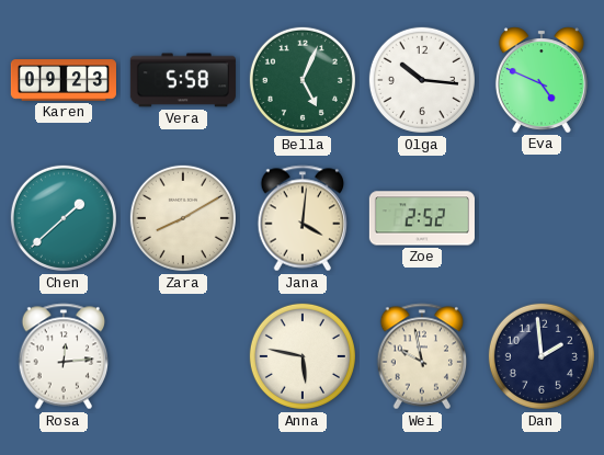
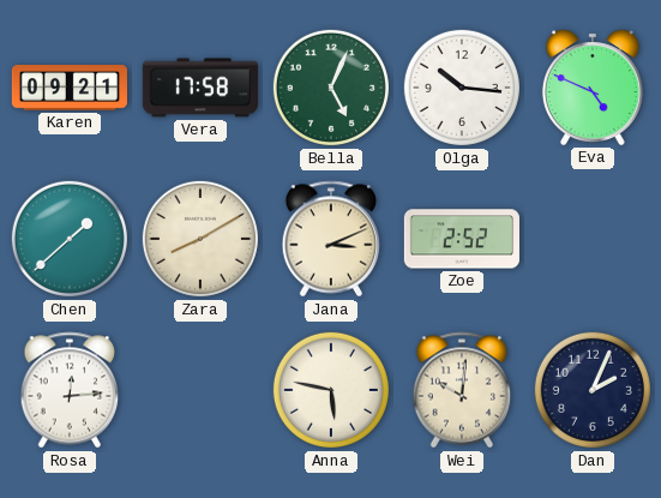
Karen: 09:23 -> 09:21 (70, 88)
Vera: 5:58 -> 17:58 (200, 88)
Jana: 4:01 -> 3:11 (331, 239)
Wei: 9:58 -> 10:01 (462, 390)
Dan: 1:59 -> 2:04 (593, 390)
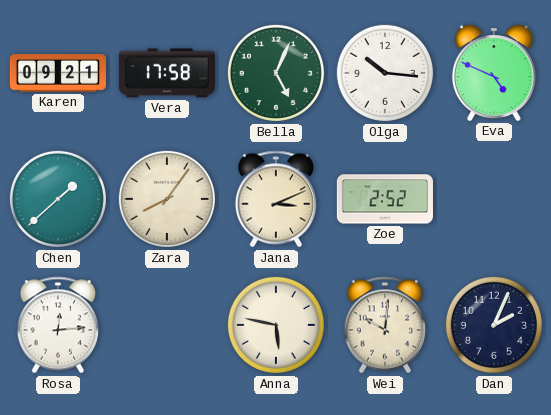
Zara: 8:10 -> 8:06 (167, 199)
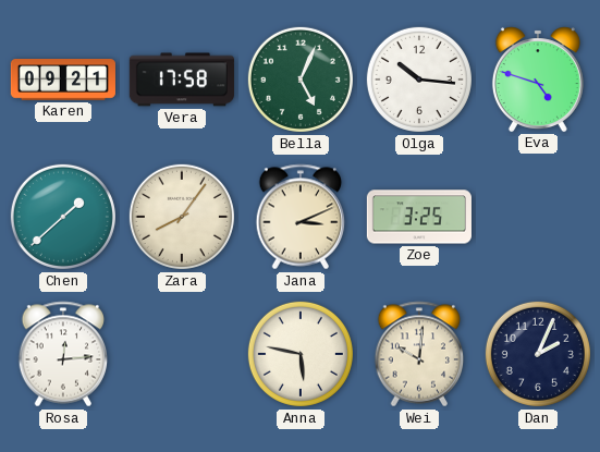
Eva: 4:49 -> 4:48 (538, 80)
Zoe: 2:52 -> 3:25 (419, 217)
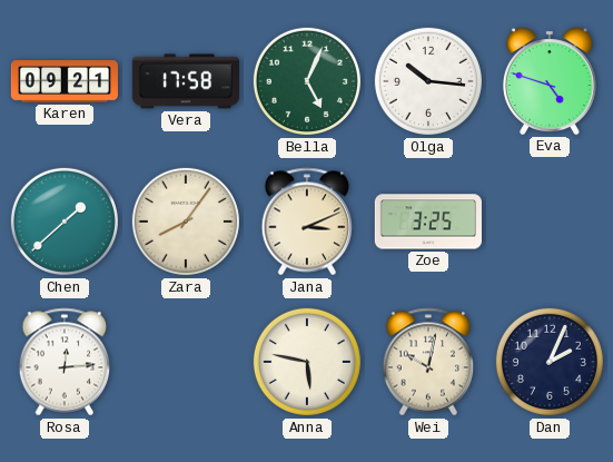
Wei: 10:01 -> 10:02 (428, 362)
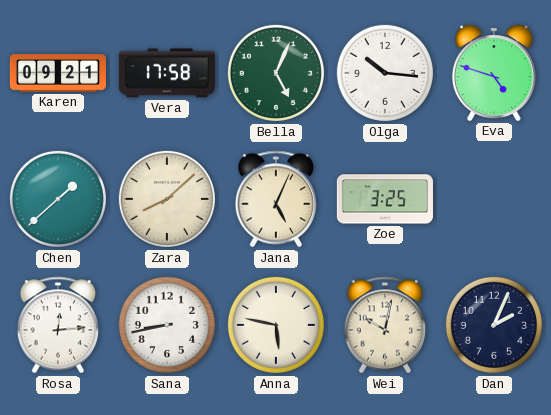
Zara: 8:06 -> 8:08 (167, 199)
Jana: 3:11 -> 5:04 (276, 199)
Sana: none -> 8:43 (167, 325)
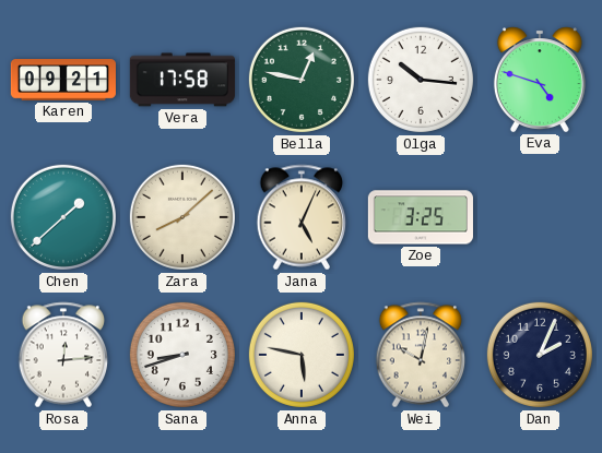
Bella: 5:04 -> 12:47 (302, 80)
Sana: 8:43 -> 8:42 (182, 355)
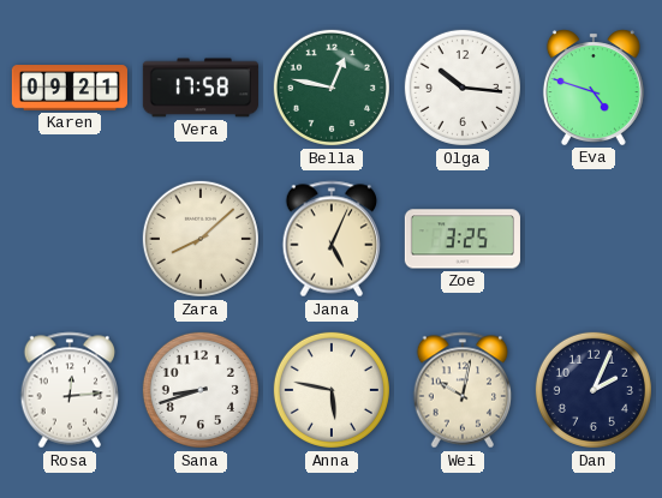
Chen: 1:38 -> none (63, 217)
